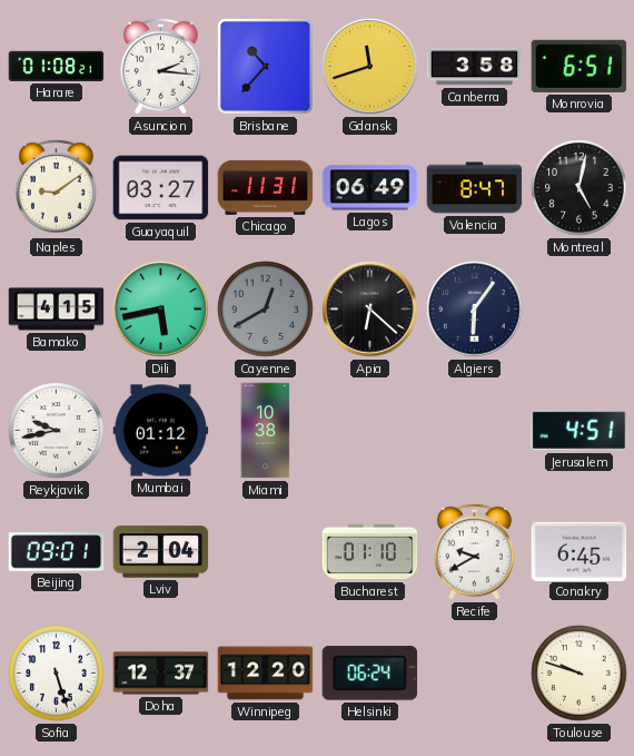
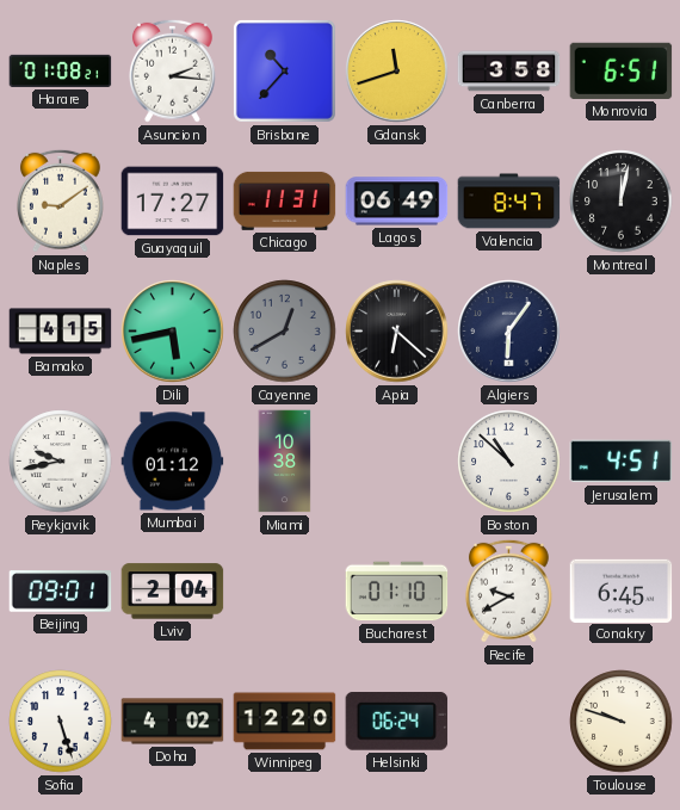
Guayaquil: 03:27 -> 17:27 (173, 202)
Montreal: 5:02 -> 12:02 (622, 202)
Boston: none -> 10:52 (509, 462)
Doha: 12:37 -> 4:02 (173, 722)
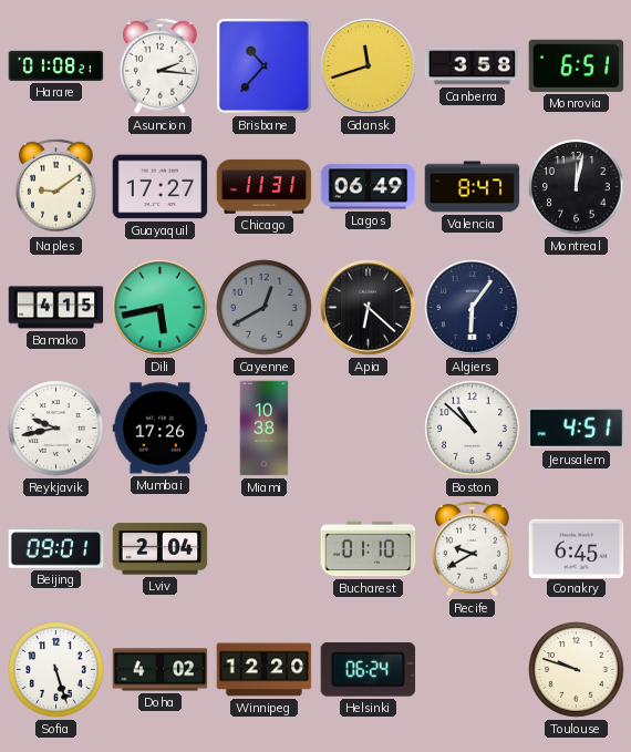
Mumbai: 01:12 -> 17:26 (161, 429)
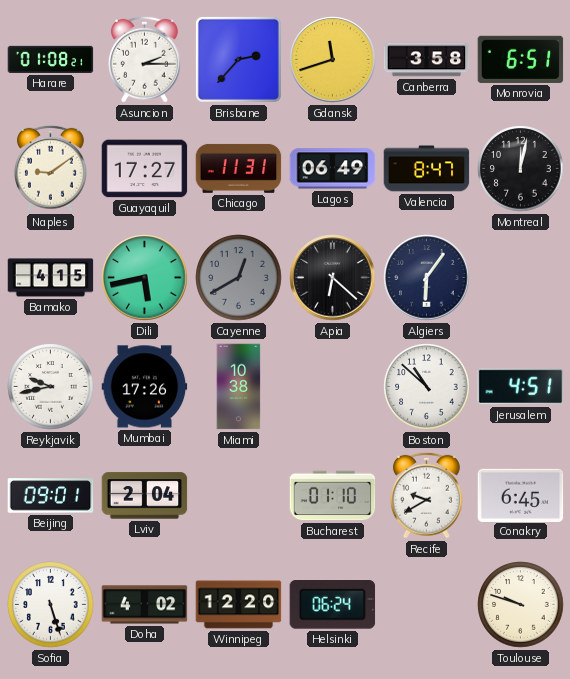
Asuncion: 2:16 -> 2:15 (144, 59)
Brisbane: 10:37 -> 2:37 (238, 59)
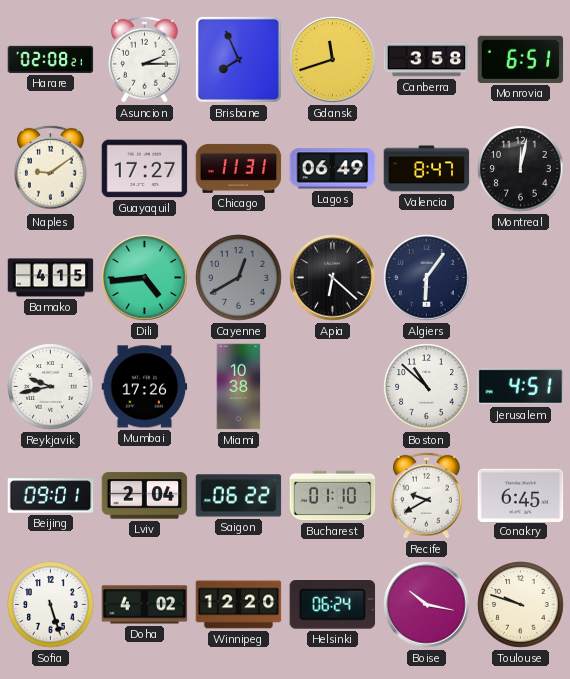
Harare: 01:08 -> 02:08 (51, 59)
Brisbane: 2:37 -> 7:56 (238, 59)
Dili: 5:43 -> 4:44 (145, 278)
Saigon: none -> 06:22 (239, 496)
Boise: none -> 10:17 (427, 605)
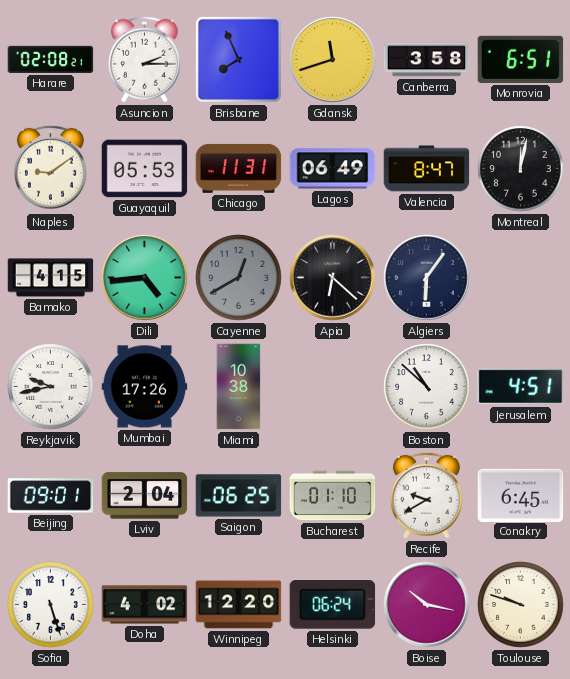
Guayaquil: 17:27 -> 05:53 (145, 169)
Saigon: 06:22 -> 06:25 (239, 496)
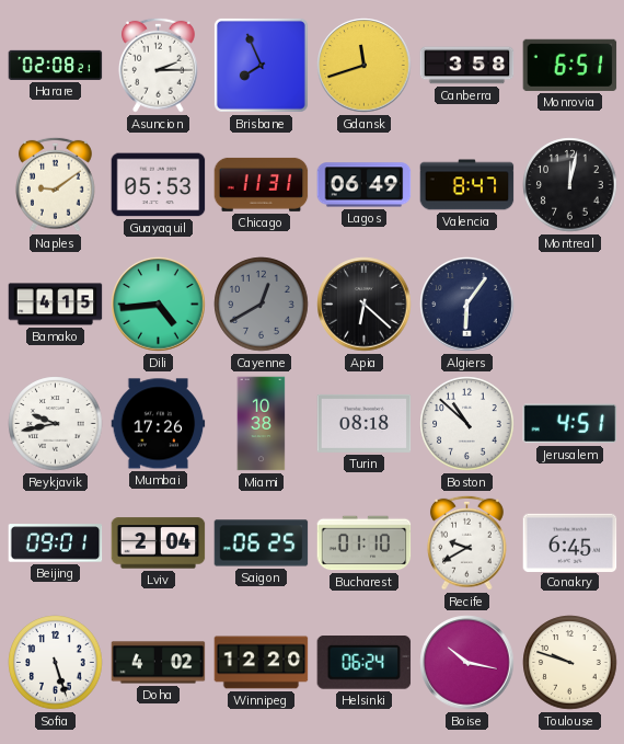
Turin: none -> 08:18 (365, 423)
